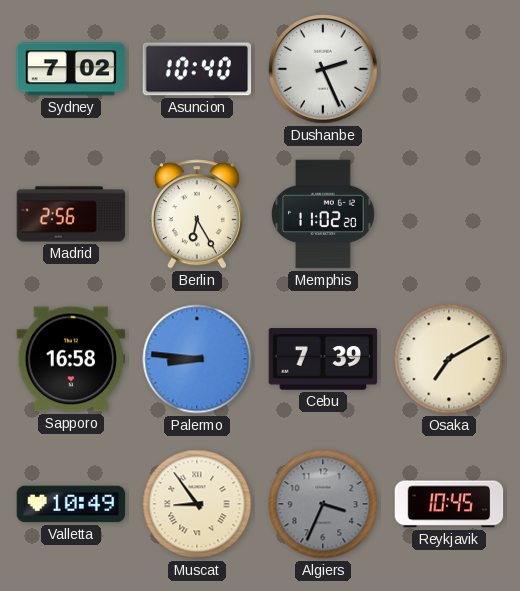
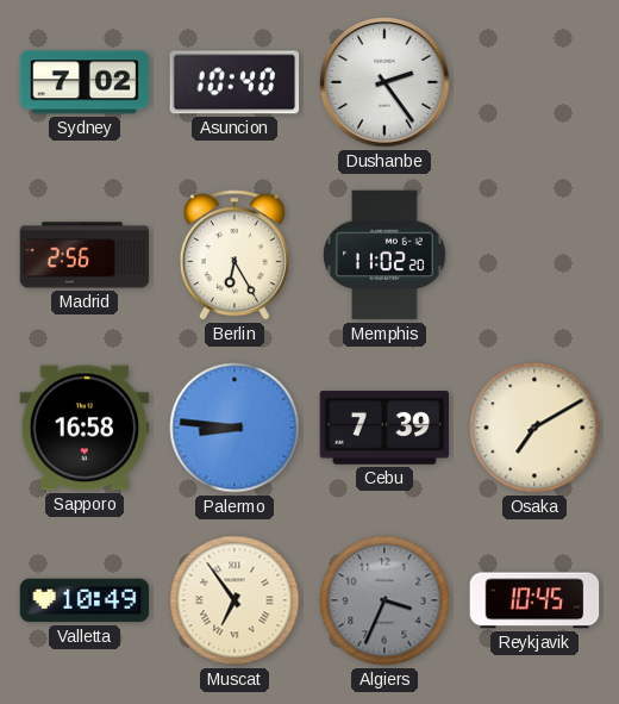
Dushanbe: 2:26 -> 2:24 (384, 82)
Muscat: 8:54 -> 6:54 (235, 600)
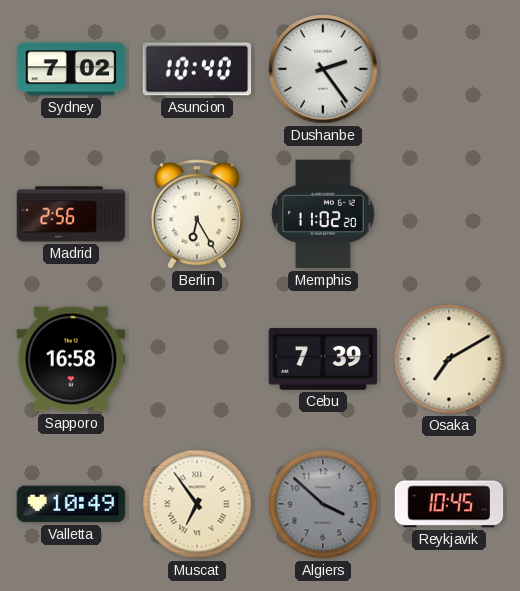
Palermo: 8:46 -> none (235, 428)
Algiers: 3:34 -> 3:52 (323, 504)
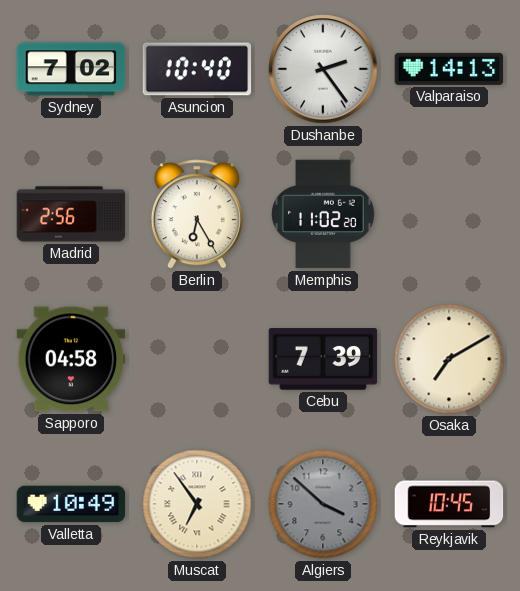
Valparaiso: none -> 14:13 (449, 69)
Sapporo: 16:58 -> 04:58 (71, 359)
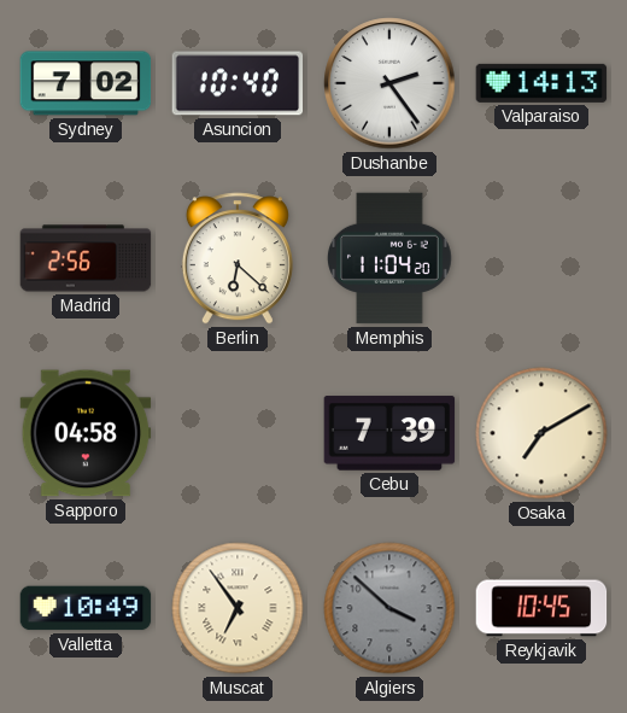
Berlin: 6:25 -> 6:22 (238, 258)
Memphis: 11:02 -> 11:04 (389, 258)
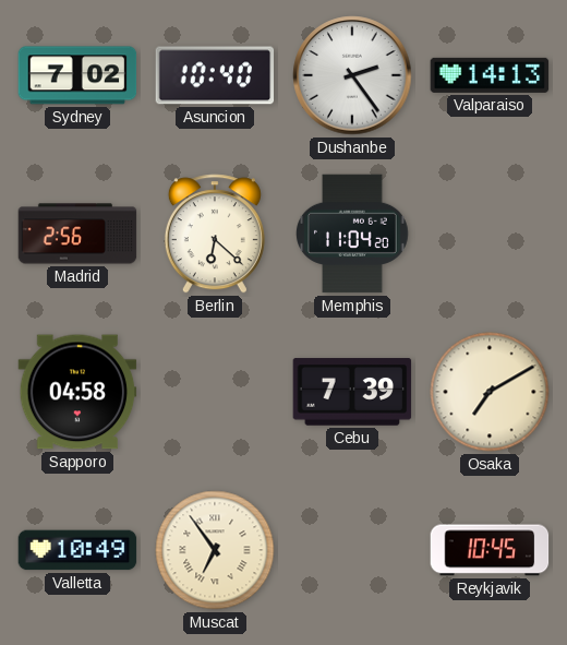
Algiers: 3:52 -> none (389, 608)
